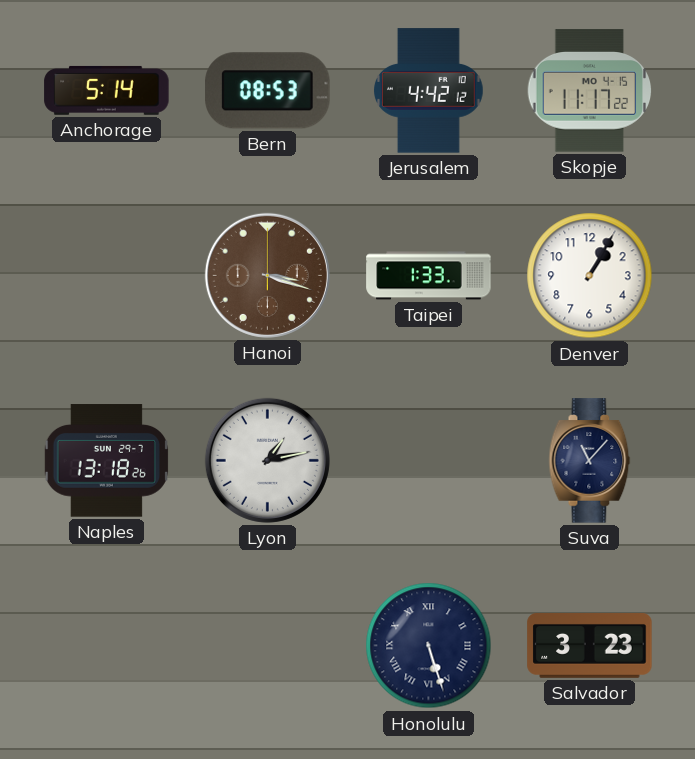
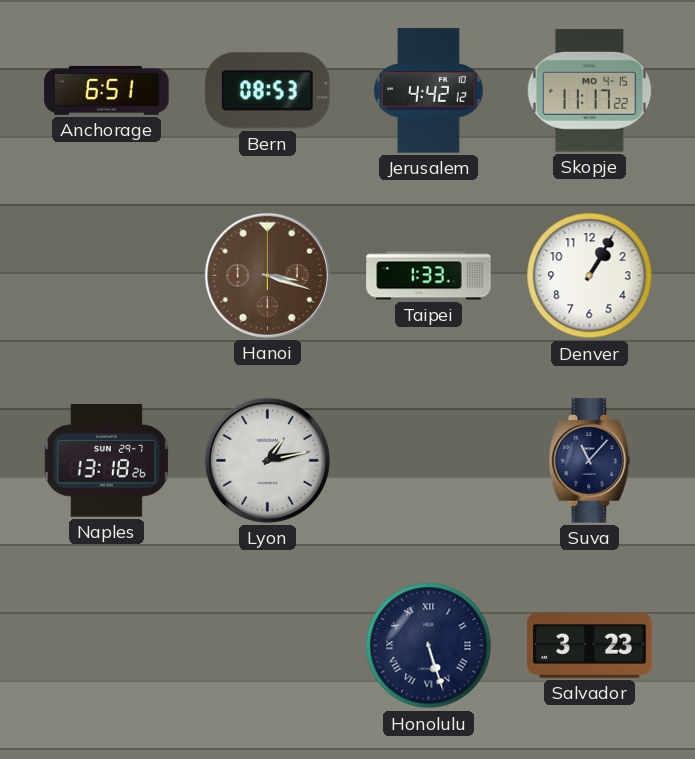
Anchorage: 5:14 -> 6:51 (107, 90)
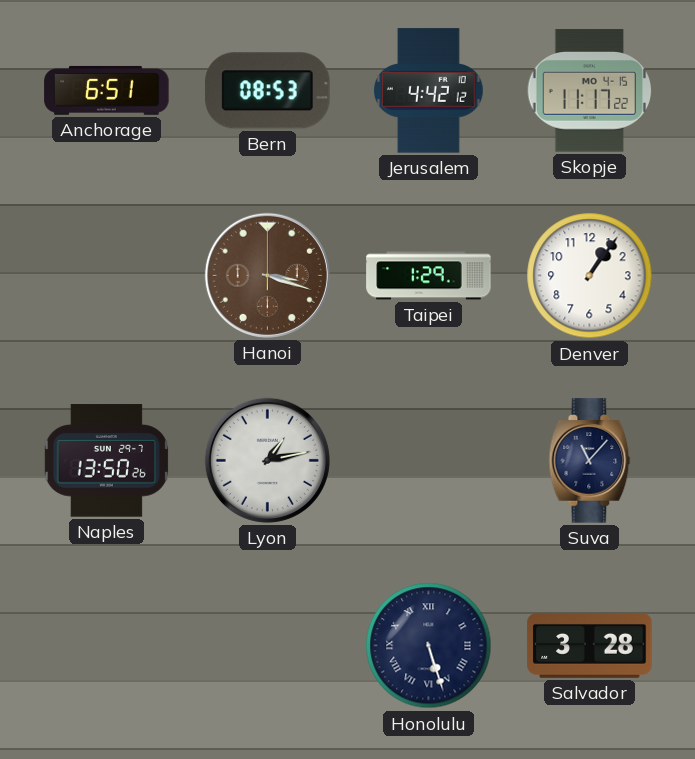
Taipei: 1:33 -> 1:29 (429, 276)
Denver: 1:05 -> 1:06 (590, 276)
Naples: 13:18 -> 13:50 (106, 461)
Salvador: 3:23 -> 3:28 (590, 646)
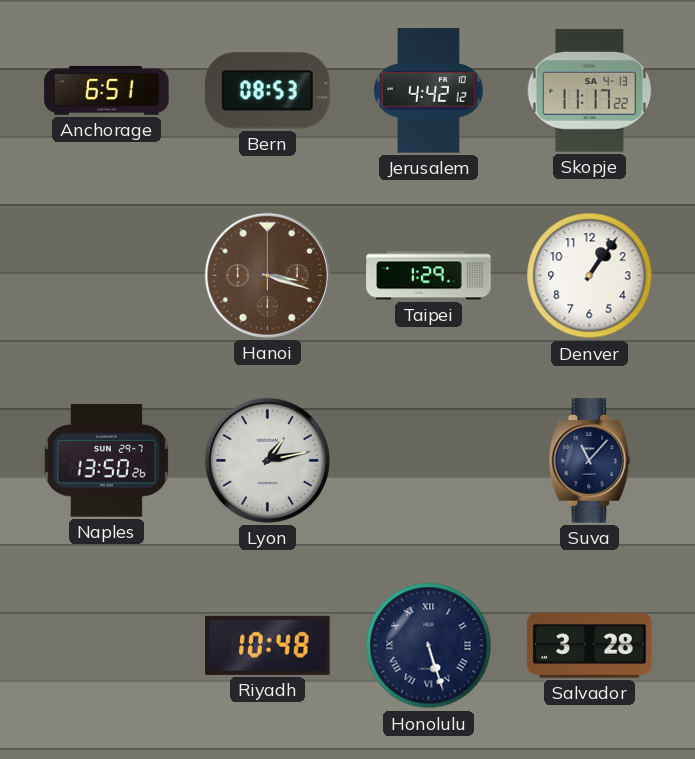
Skopje date: MO 4-15 -> SA 4-13 (590, 91)
Riyadh: none -> 10:48 (268, 645)
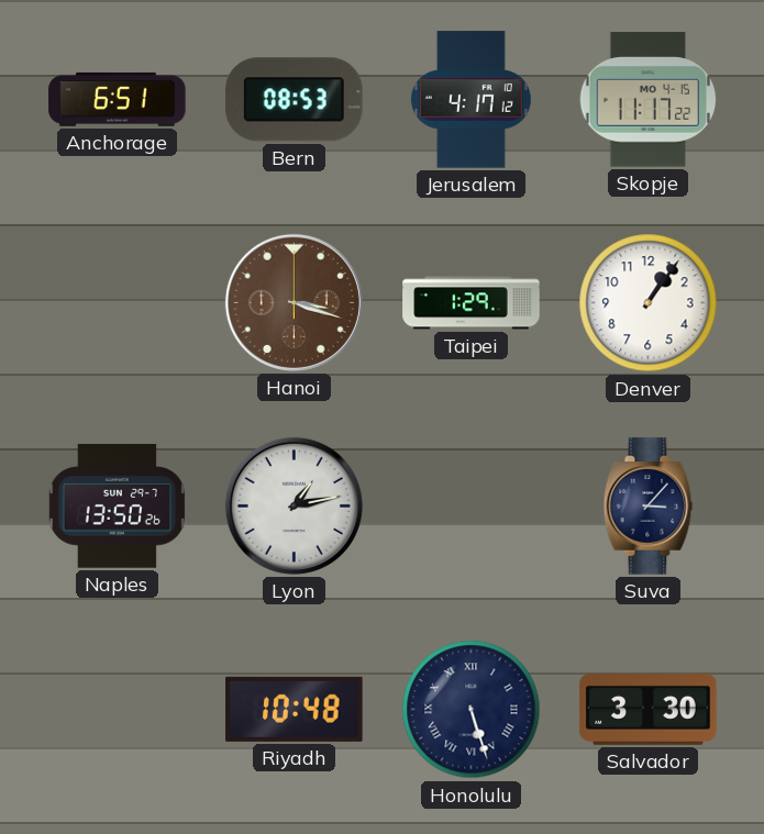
Jerusalem: 4:42 -> 4:17 (472, 100)
Skopje date: SA 4-13 -> MO 4-15 (649, 100)
Suva: 11:07 -> 3:07 (649, 507)
Salvador: 3:28 -> 3:30 (649, 710)
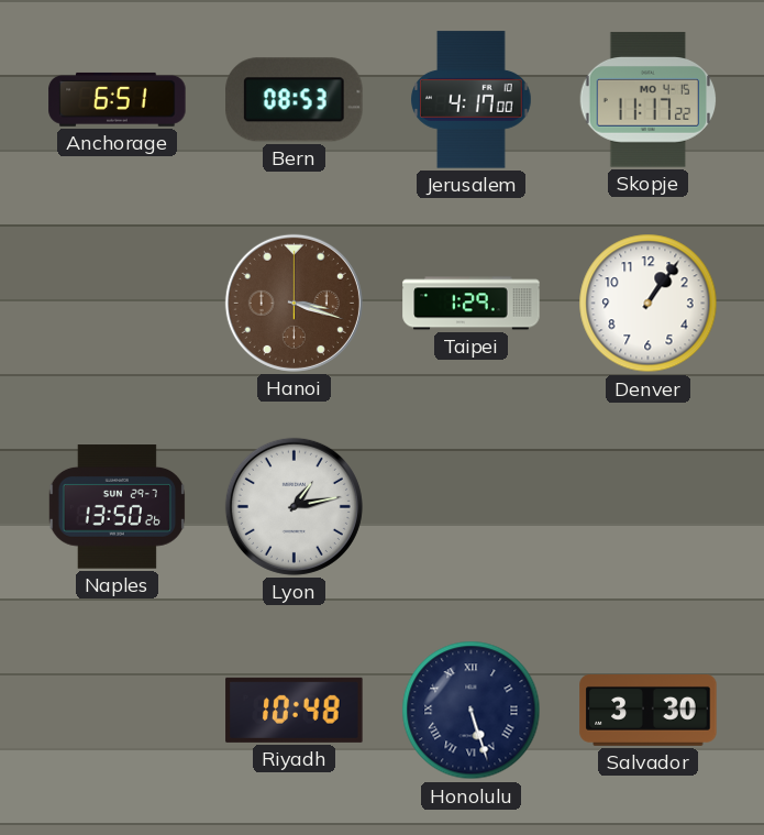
Jerusalem: 4:17:12 -> 4:17:00 (472, 100)
Suva: 3:07 -> none (649, 507)
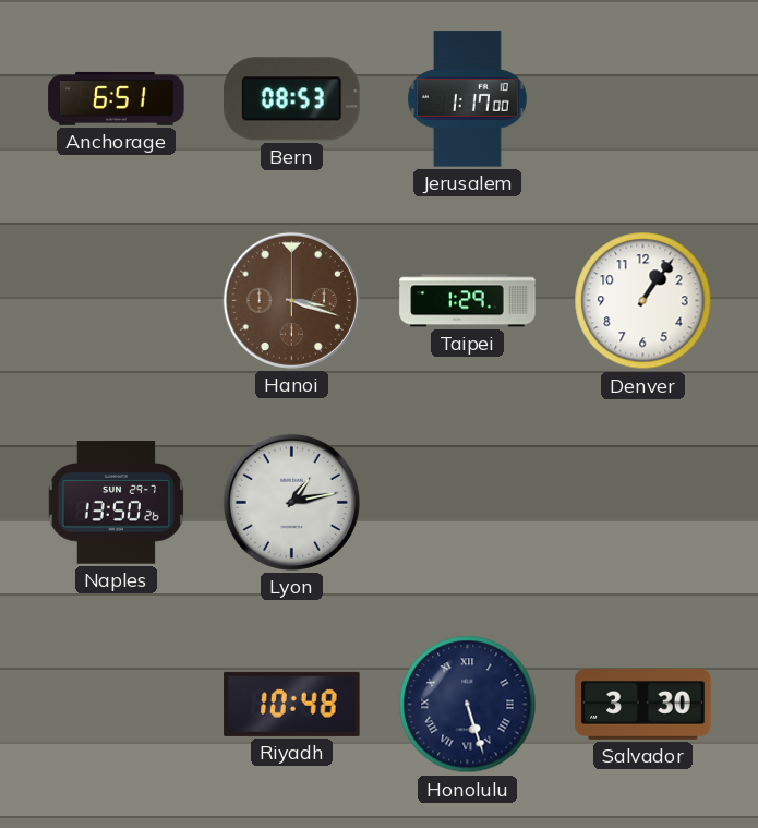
Jerusalem: 4:17 -> 1:17 (468, 99)
Skopje: 11:17 -> none (649, 100)
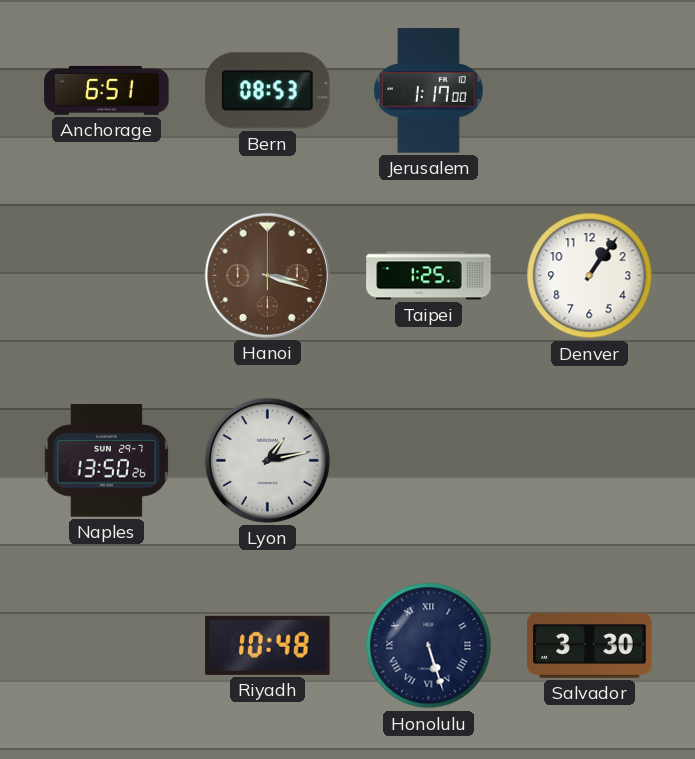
Taipei: 1:29 -> 1:25 (429, 276)
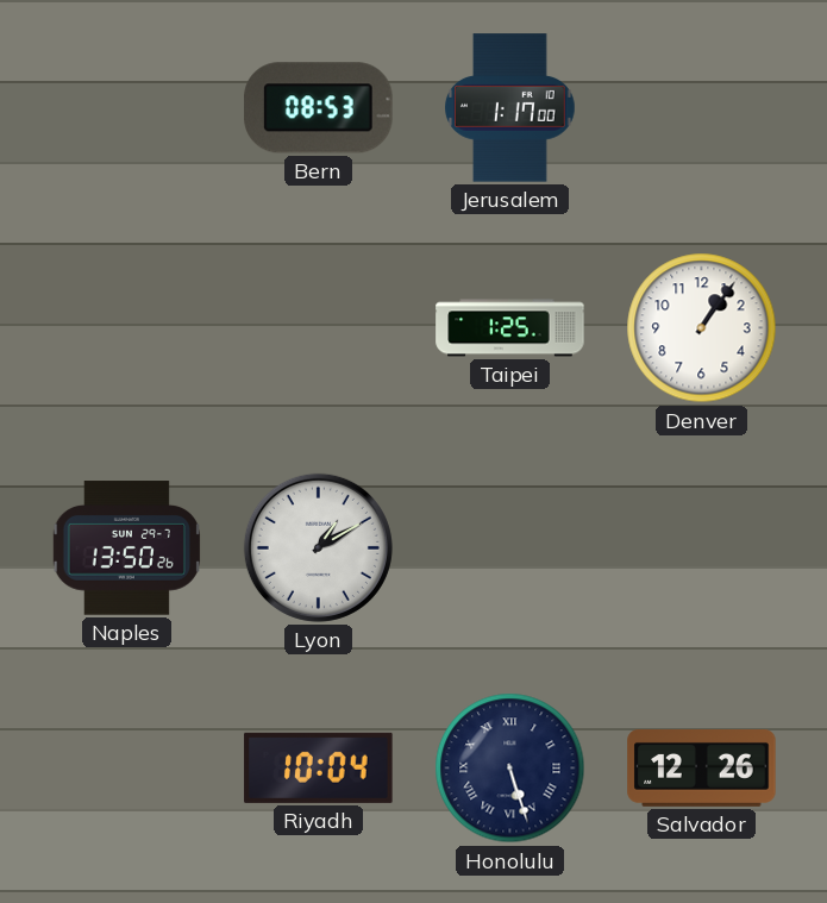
Anchorage: 6:51 -> none (107, 90)
Hanoi: 3:18 -> none (267, 275)
Lyon: 1:13 -> 1:10 (318, 547)
Riyadh: 10:48 -> 10:04 (319, 767)
Salvador: 3:30 -> 12:26 (702, 769)
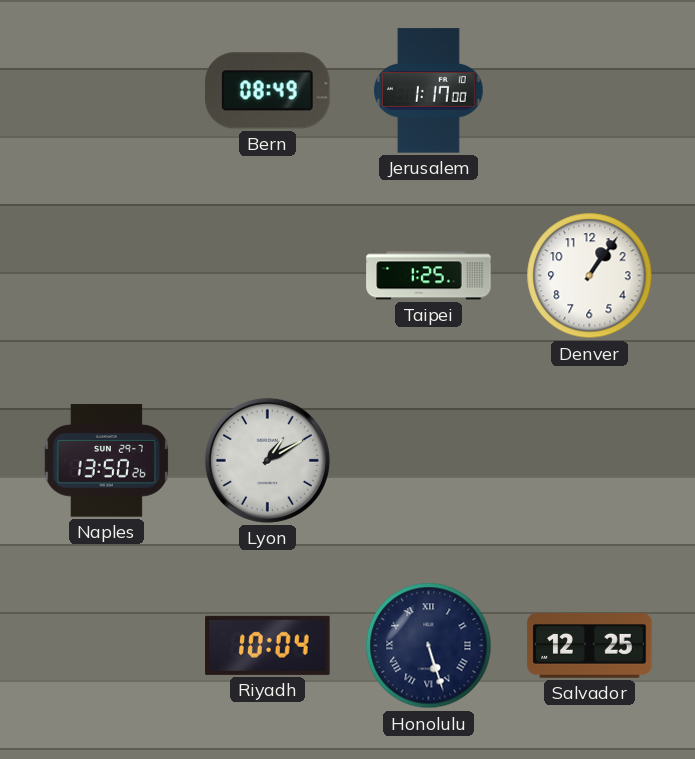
Bern: 08:53 -> 08:49 (268, 91)
Salvador: 12:26 -> 12:25 (590, 646)
